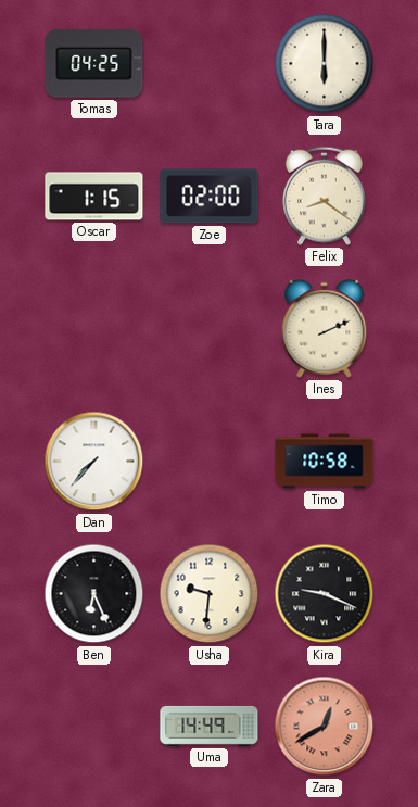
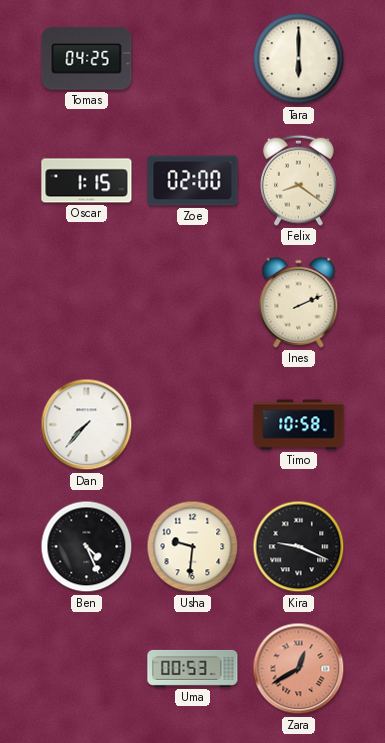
Ben: 6:26 -> 4:26 (87, 547)
Uma: 14:49 -> 00:53 (193, 668)
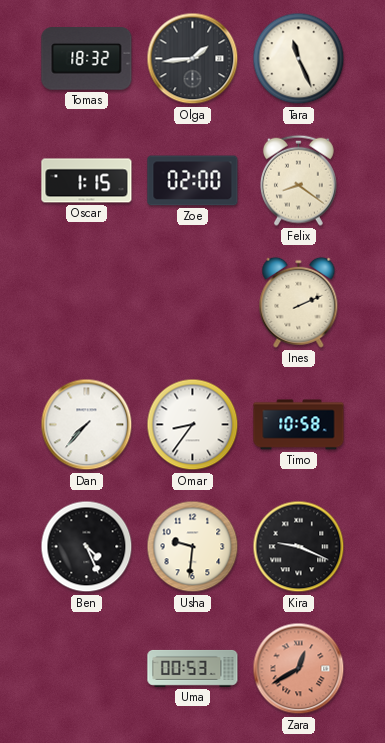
Tomas: 04:25 -> 18:32 (87, 59)
Olga: none -> 1:44 (193, 59)
Tara: 6:00 -> 11:26 (299, 59)
Omar: none -> 8:36 (193, 425)
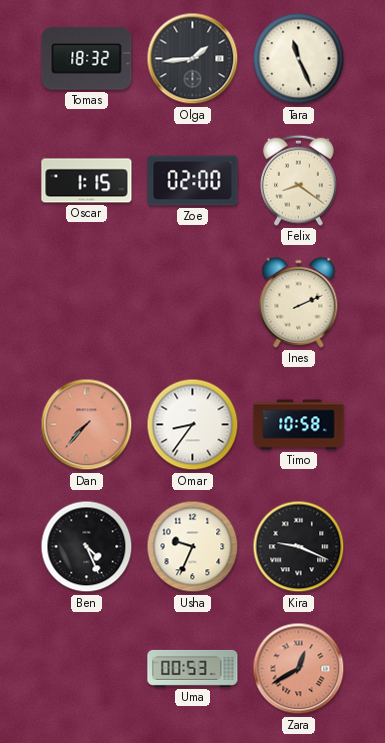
Dan dial: white -> salmon (87, 425)
Usha: 9:31 -> 9:34 (193, 547)
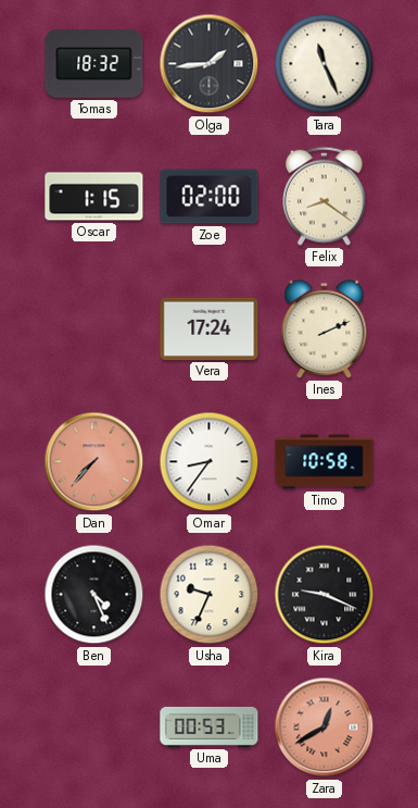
Vera: none -> 17:24 (210, 328)
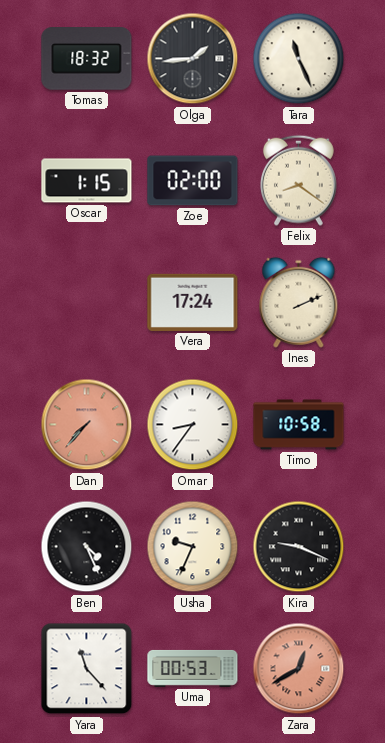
Yara: none -> 11:23 (87, 669)
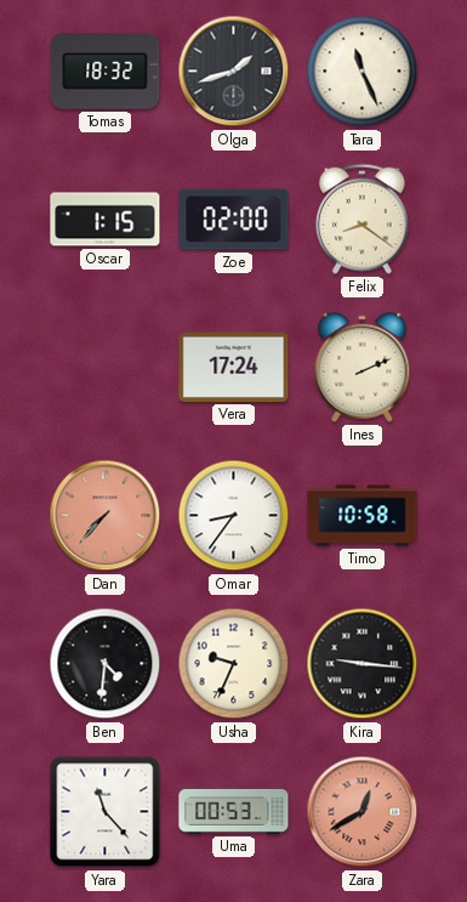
Olga: 1:44 -> 1:42 (234, 72)
Ben: 4:26 -> 4:31 (106, 664)
Kira: 9:19 -> 9:16 (363, 664)
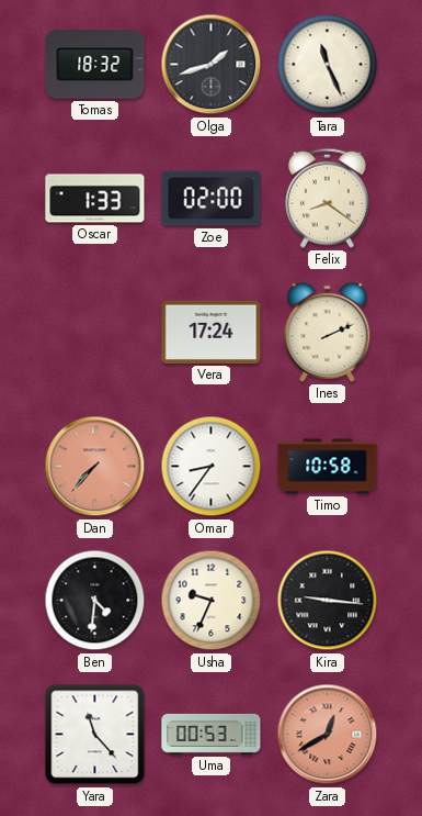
Oscar: 1:15 -> 1:33 (95, 199)
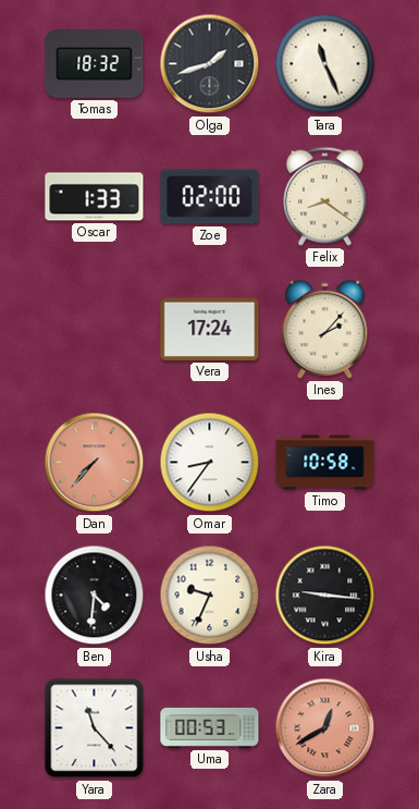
Ines: 2:11 -> 2:07 (325, 329)
